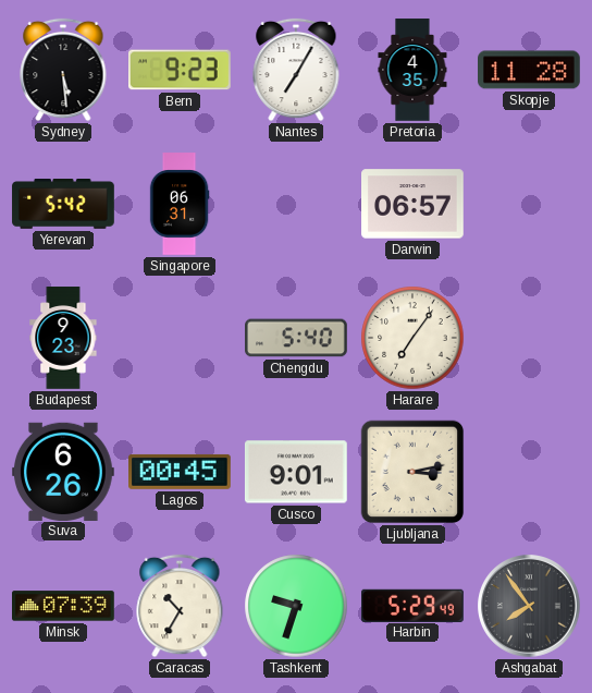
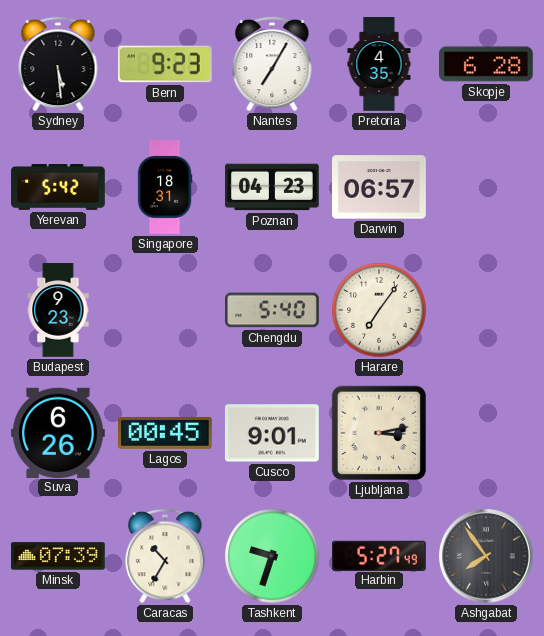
Skopje: 11:28 -> 6:28 (487, 64)
Singapore: 06:31 -> 18:31 (165, 187)
Poznan: none -> 04:23 (273, 187)
Harbin: 5:29 -> 5:27 (380, 555)
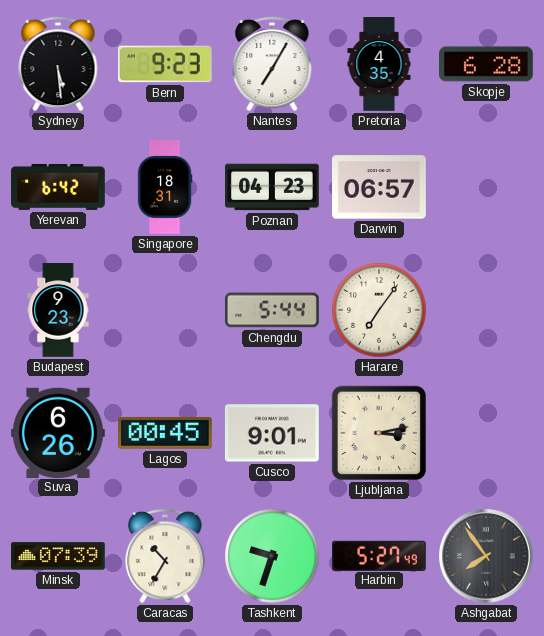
Yerevan: 5:42 -> 6:42 (58, 188)
Chengdu: 5:40 -> 5:44 (273, 310)
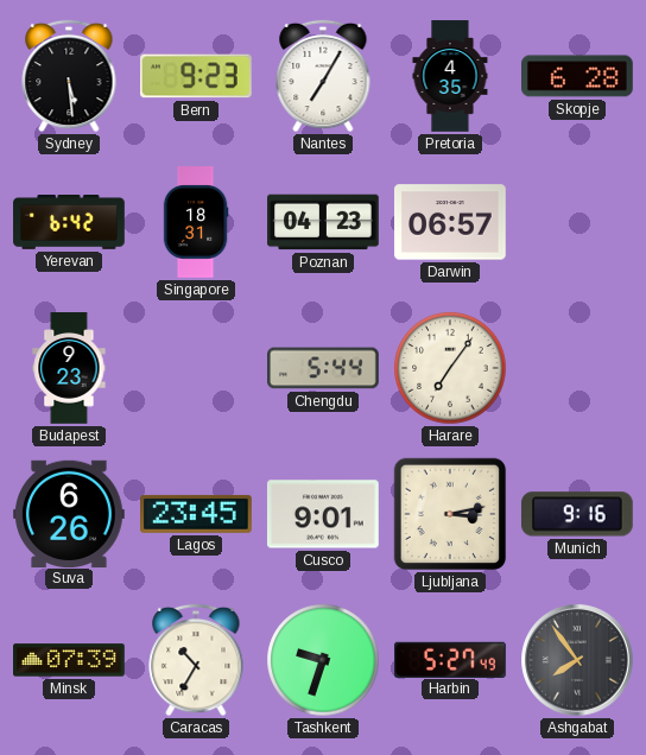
Lagos: 00:45 -> 23:45 (197, 514)
Munich: none -> 9:16 (577, 514)
